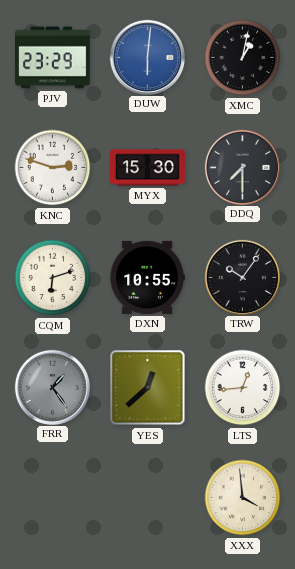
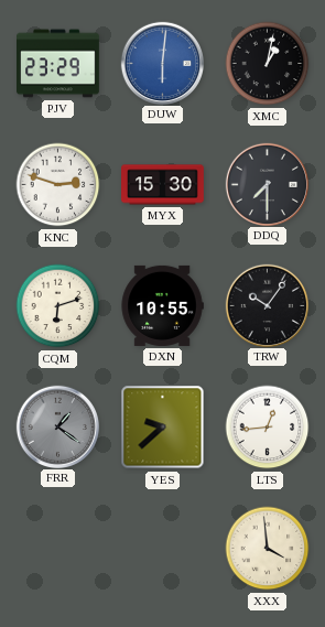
FRR: 1:24 -> 1:21 (57, 426)
YES: 12:38 -> 9:38 (163, 428)
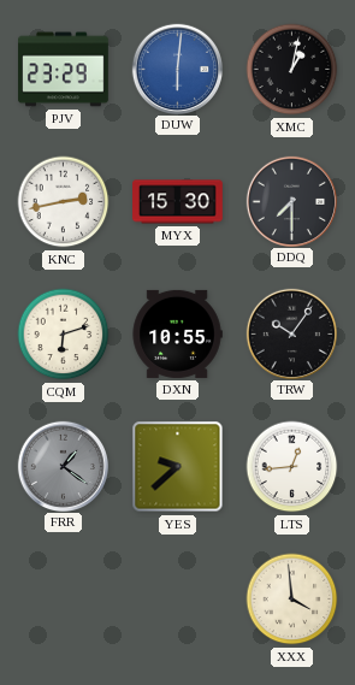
KNC: 2:48 -> 2:43 (64, 202)
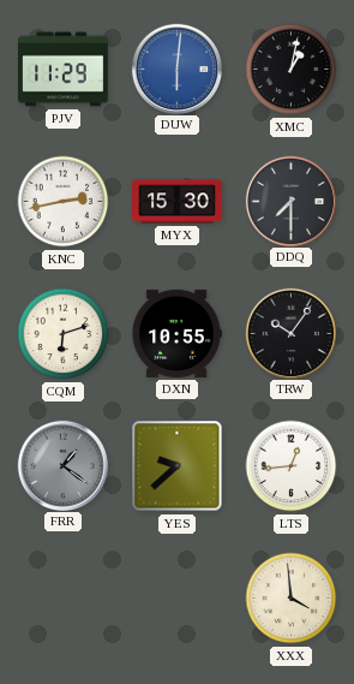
PJV: 23:29 -> 11:29 (64, 70)
